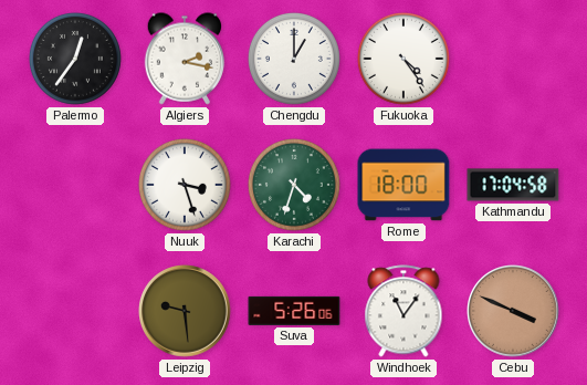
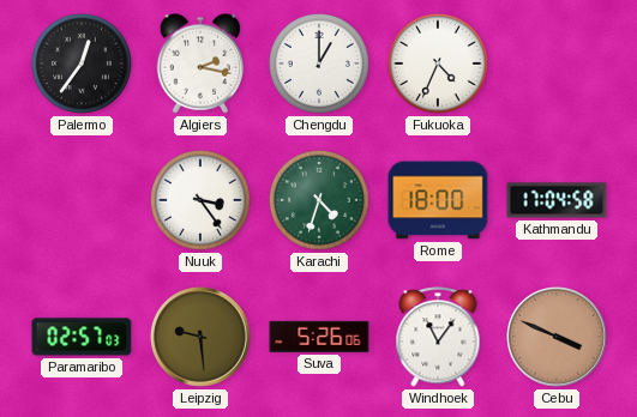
Fukuoka: 4:24 -> 4:34 (438, 64)
Nuuk: 3:27 -> 3:24 (200, 200)
Paramaribo: none -> 02:57 (82, 337)
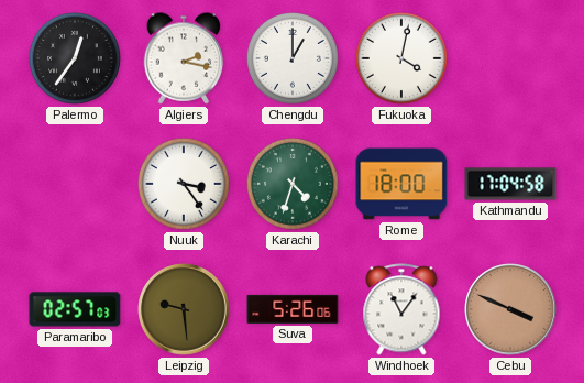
Fukuoka: 4:34 -> 4:02 (401, 58)
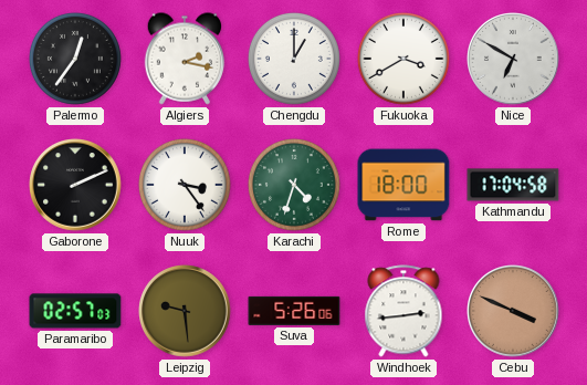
Fukuoka: 4:02 -> 3:40 (403, 59)
Nice: none -> 6:50 (513, 59)
Gaborone: none -> 2:11 (75, 185)
Windhoek: 11:06 -> 2:44 (403, 311)
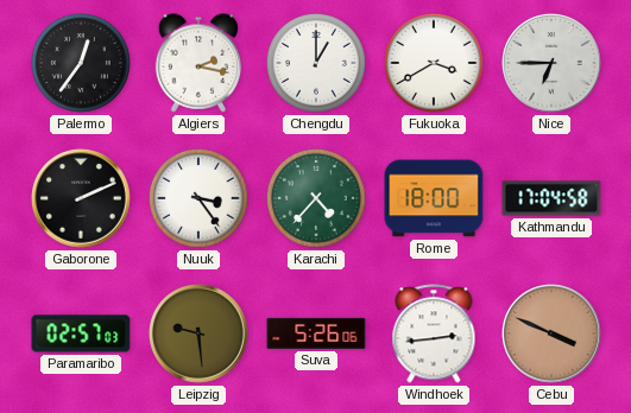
Nice: 6:50 -> 6:45 (551, 63)
Karachi: 4:33 -> 4:37 (316, 198)
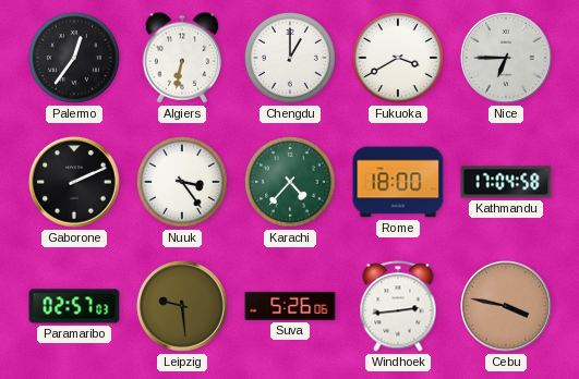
Algiers: 2:17 -> 6:32 (182, 58)
Cebu: 3:49 -> 3:47 (506, 306)
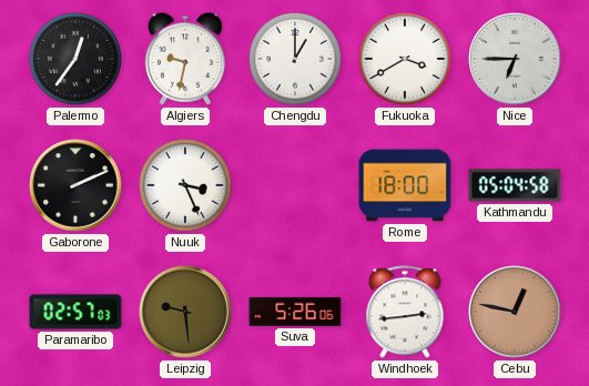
Algiers: 6:32 -> 9:32 (185, 59)
Nuuk: 3:24 -> 3:26 (185, 185)
Karachi: 4:37 -> none (290, 182)
Kathmandu: 17:04 -> 05:04 (515, 185)
Cebu: 3:47 -> 12:47 (515, 312)
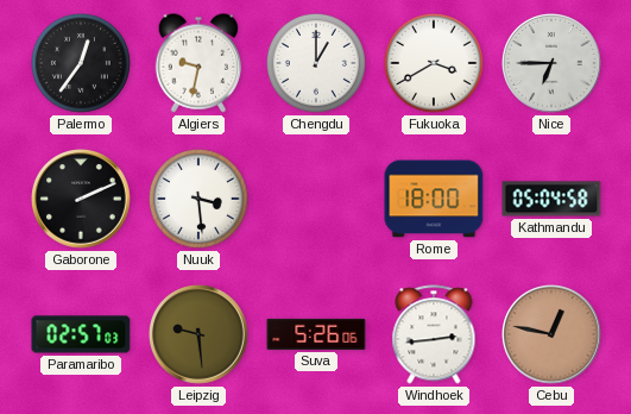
Nuuk: 3:26 -> 3:29 (198, 199)
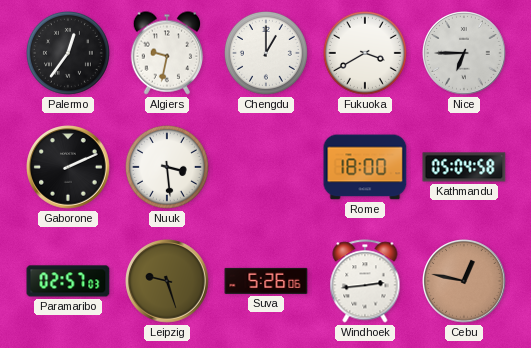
Leipzig: 9:29 -> 9:27 (167, 281)
